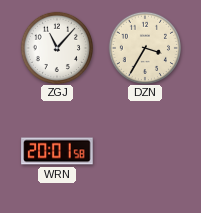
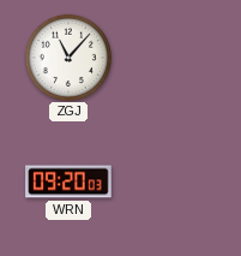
DZN: 3:35 -> none (144, 47)
WRN: 20:01 -> 09:20 (68, 181)
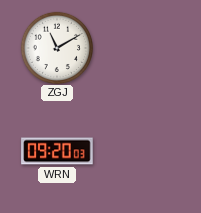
ZGJ: 11:07 -> 11:10 (56, 47)
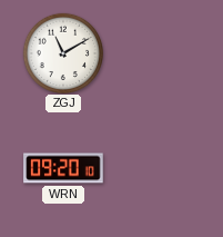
WRN: 09:20:03 -> 09:20:10 (63, 168)
